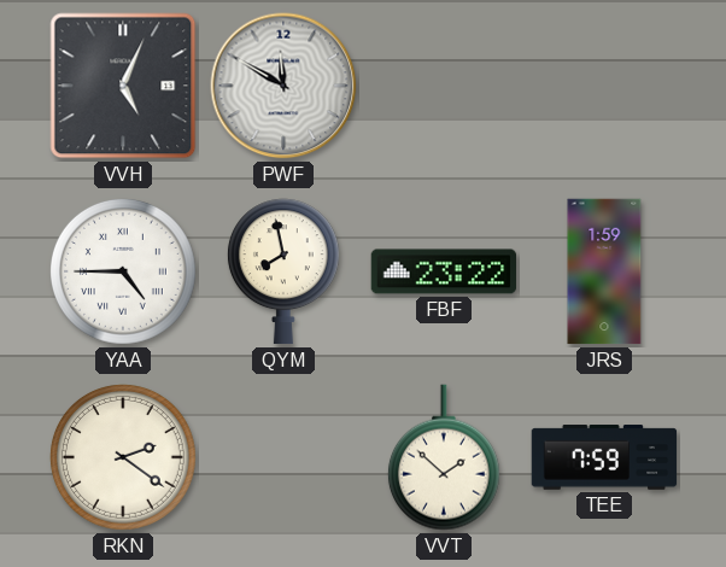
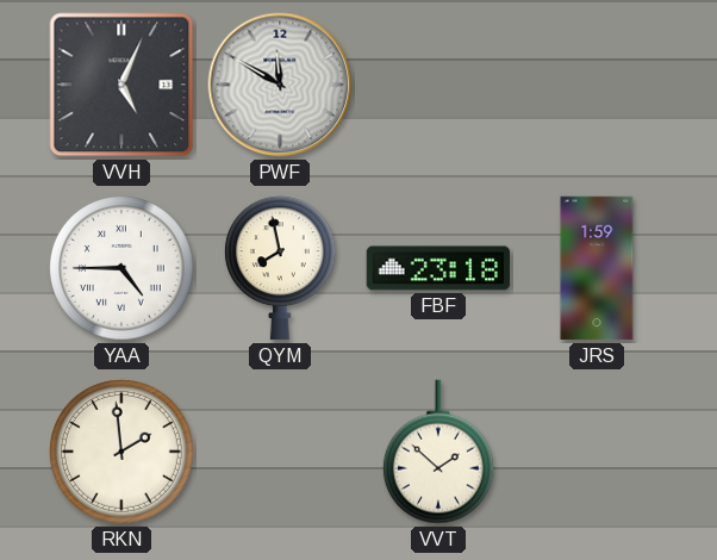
FBF: 23:22 -> 23:18 (438, 268)
RKN: 2:21 -> 1:59 (121, 452)
TEE: 7:59 -> none (604, 457)
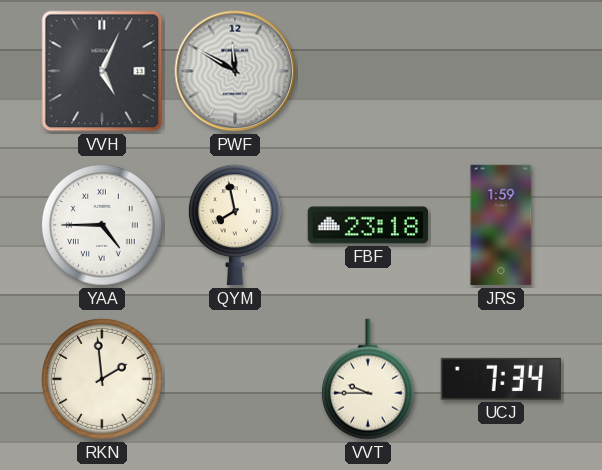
VVT: 1:52 -> 9:45 (368, 379)
UCJ: none -> 7:34 (501, 379)
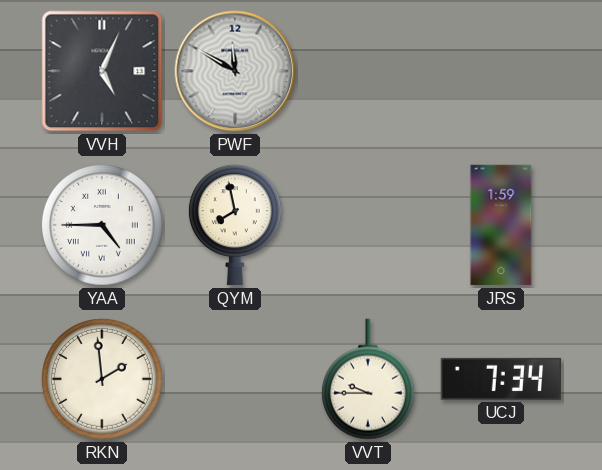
FBF: 23:18 -> none (368, 225)
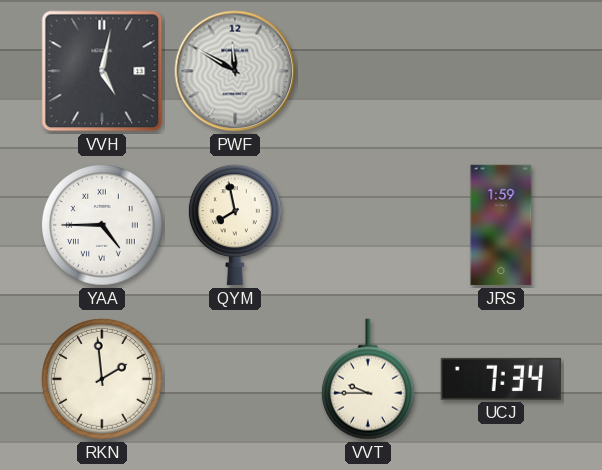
VVH: 5:04 -> 5:02 (102, 71)
